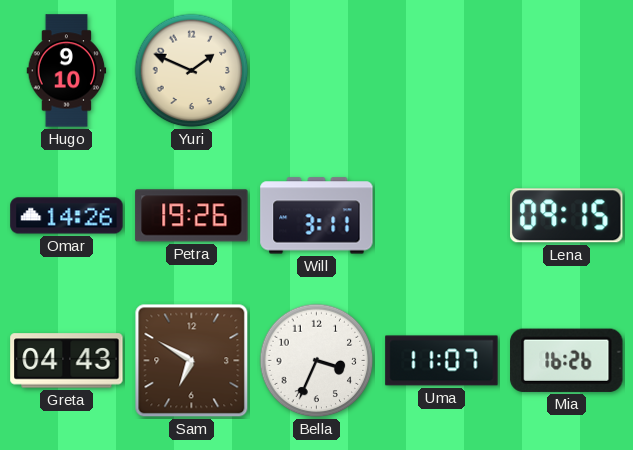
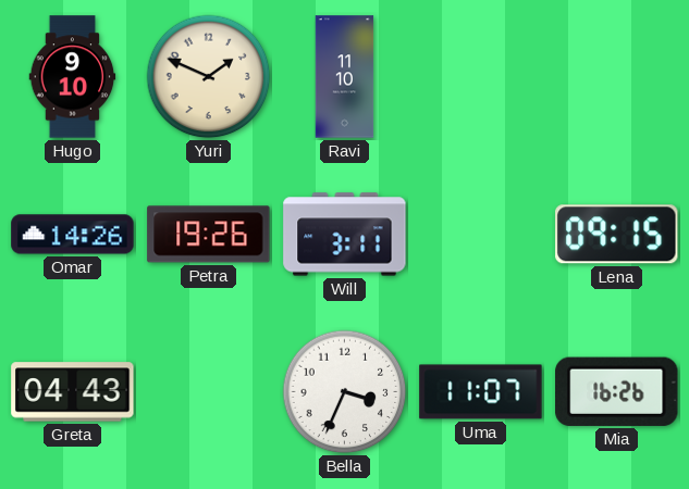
Ravi: none -> 11:10 (345, 77)
Sam: 6:50 -> none (192, 361)
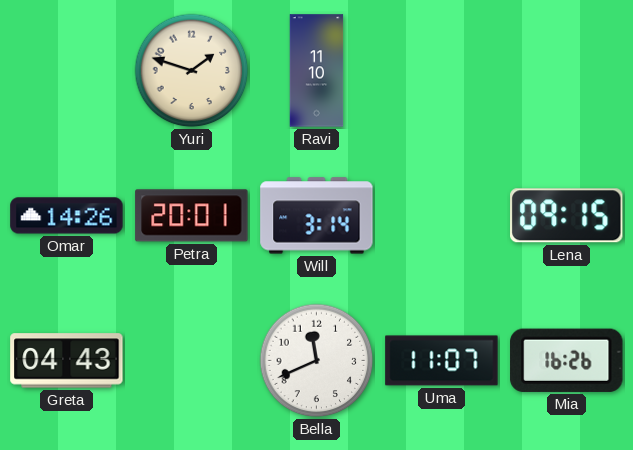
Hugo: 9:10 -> none (73, 77)
Yuri: 1:49 -> 1:48 (192, 71)
Petra: 19:26 -> 20:01 (192, 216)
Will: 3:11 -> 3:14 (317, 216)
Bella: 3:34 -> 11:41 (317, 361)
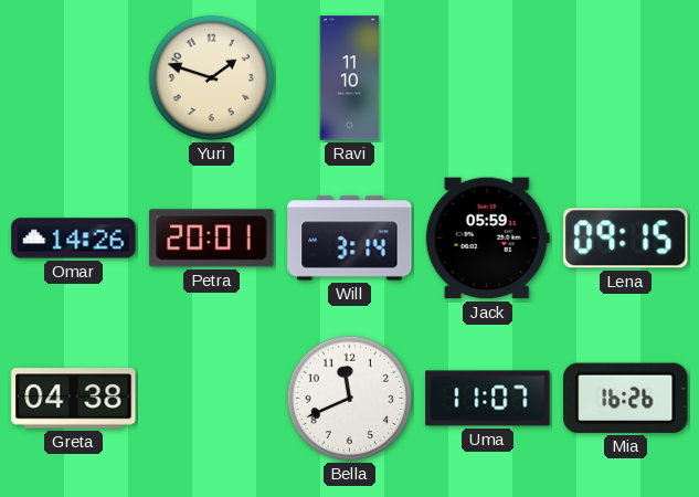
Jack: none -> 05:59 (487, 239)
Greta: 04:43 -> 04:38 (74, 399)
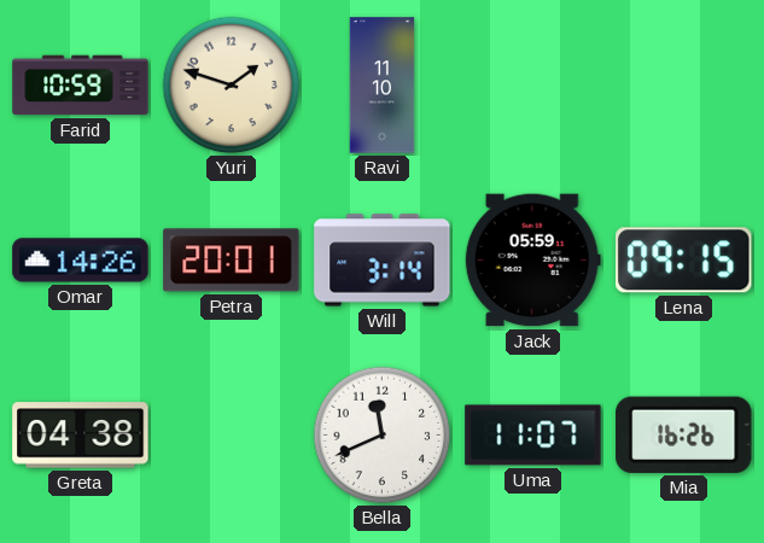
Farid: none -> 10:59 (81, 86)
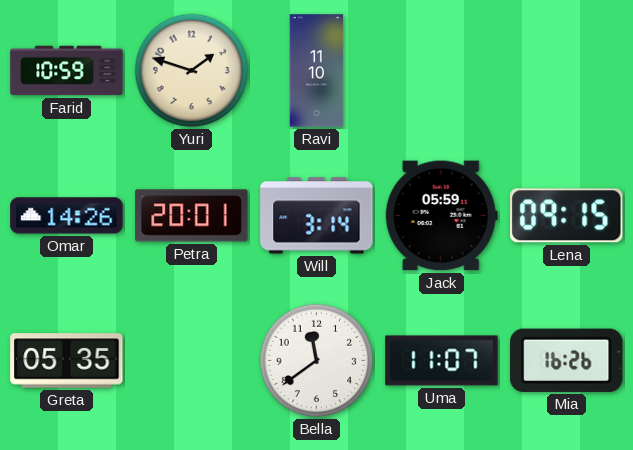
Greta: 04:38 -> 05:35 (67, 361)
Bella: 11:41 -> 11:39 (317, 361)
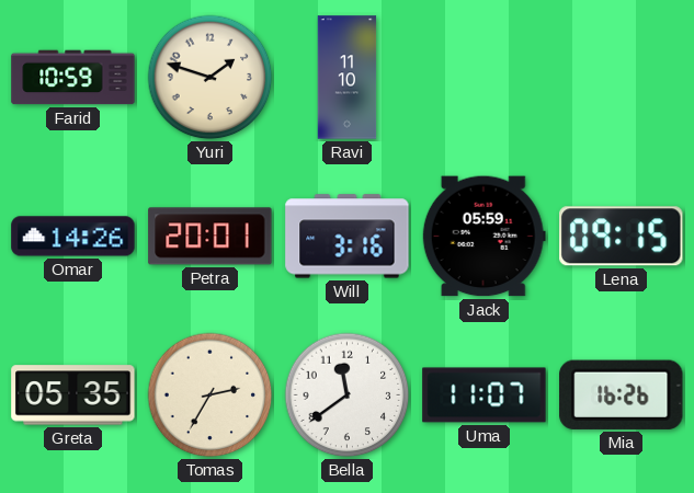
Will: 3:14 -> 3:16 (348, 237)
Tomas: none -> 2:35 (211, 395)
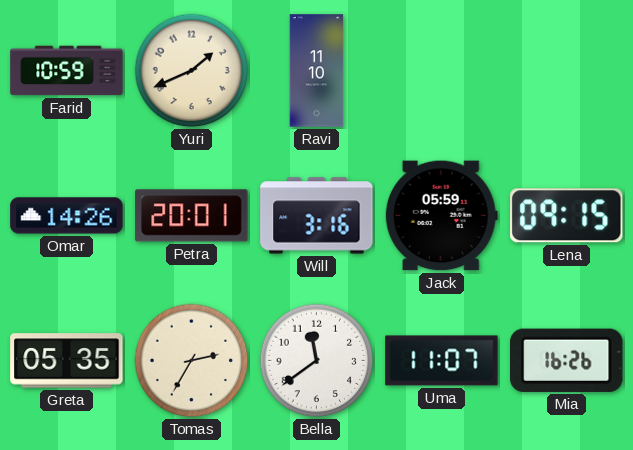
Yuri: 1:48 -> 1:41 (192, 71)
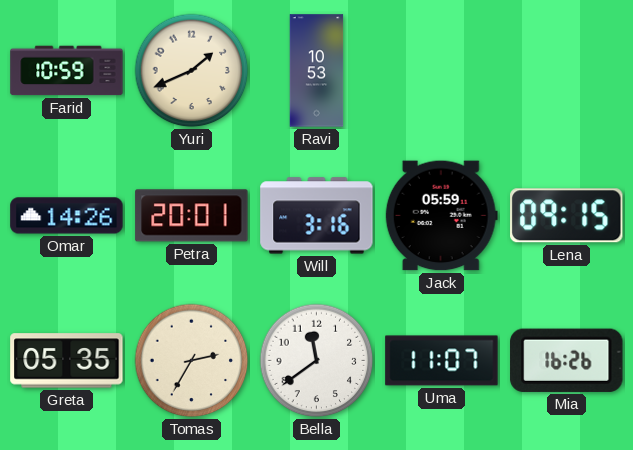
Ravi: 11:10 -> 10:53 (317, 71)
